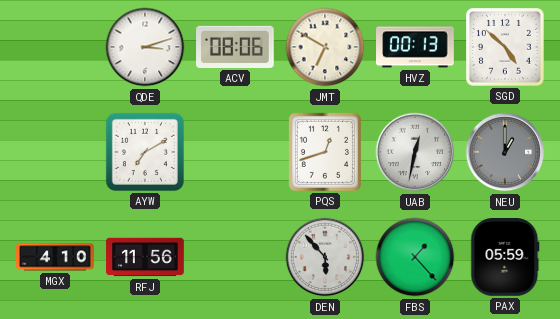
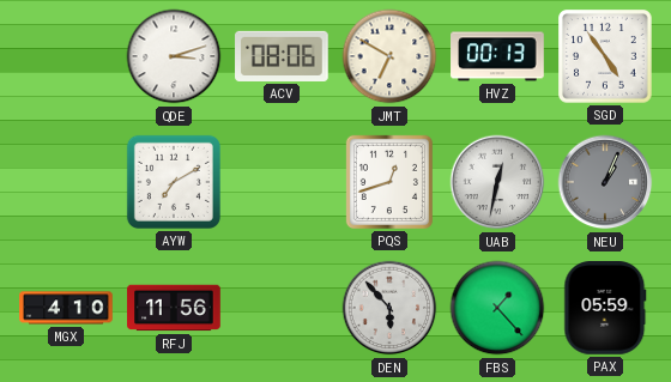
SGD: 4:52 -> 4:54 (605, 56)
NEU: 1:00 -> 1:04 (605, 182)
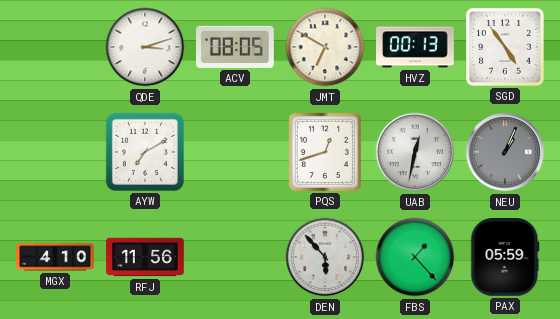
ACV: 08:06 -> 08:05 (235, 47)
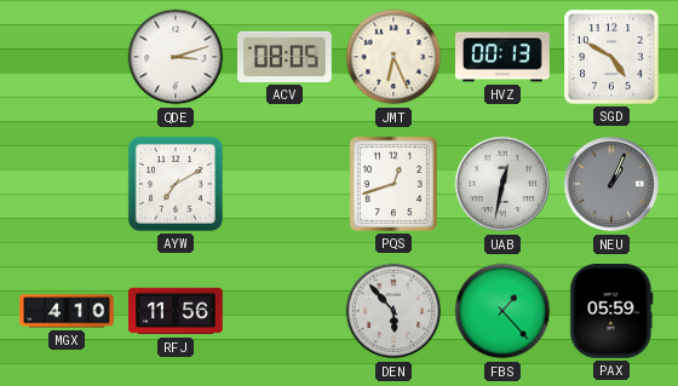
JMT: 6:50 -> 6:26 (393, 57)
SGD: 4:54 -> 4:50 (611, 57)
